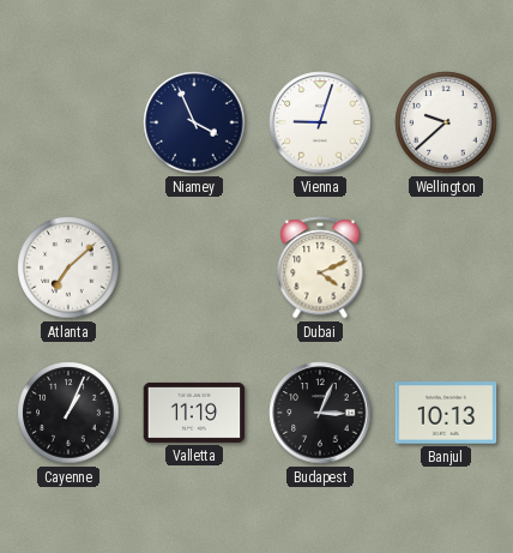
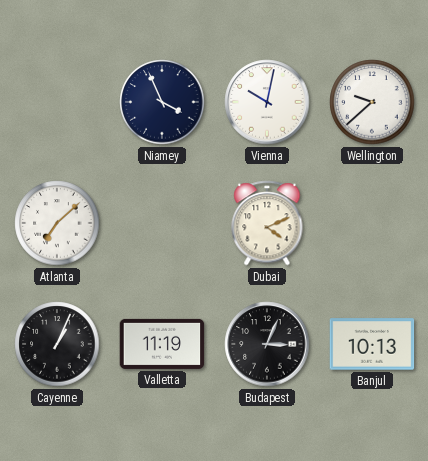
Vienna: 9:03 -> 10:02 (267, 102)
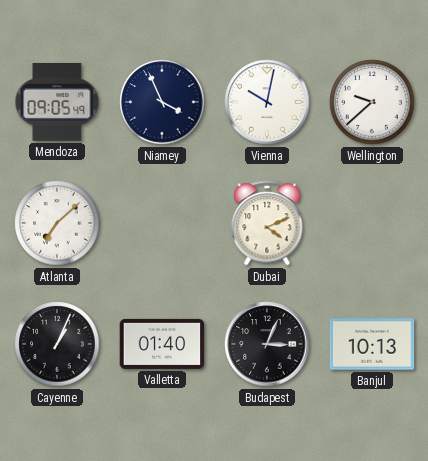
Mendoza: none -> 09:05 (57, 102)
Valletta: 11:19 -> 01:40 (162, 344)
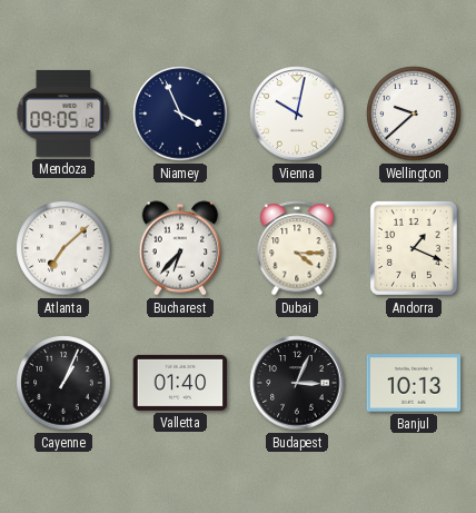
Mendoza: 09:05:49 -> 09:05:12 (63, 114)
Bucharest: none -> 6:37 (180, 248)
Dubai: 4:11 -> 4:15 (297, 248)
Andorra: none -> 1:19 (414, 248)
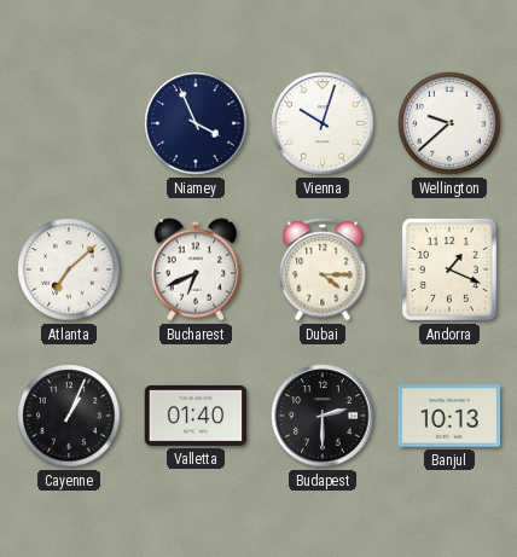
Mendoza: 09:05 -> none (63, 114)
Vienna: 10:02 -> 10:03 (323, 123)
Bucharest: 6:37 -> 6:41 (196, 269)
Budapest: 3:04 -> 2:30 (323, 416)
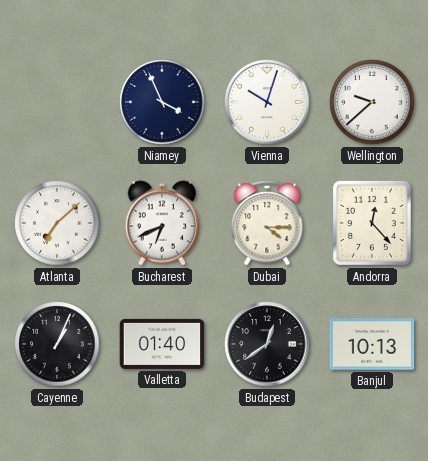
Andorra: 1:19 -> 12:23 (372, 223)
Budapest: 2:30 -> 12:39 (267, 344)
